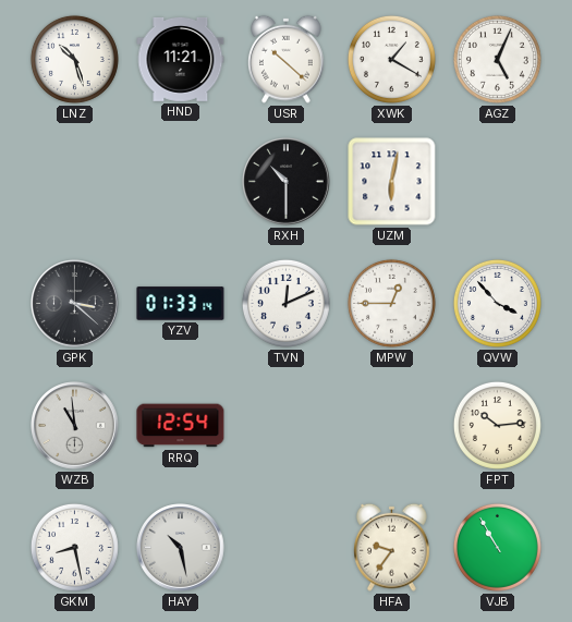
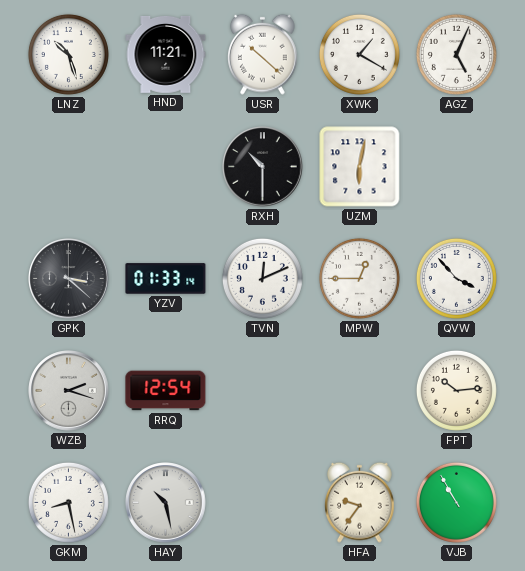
WZB: 10:59 -> 2:18 (69, 391)
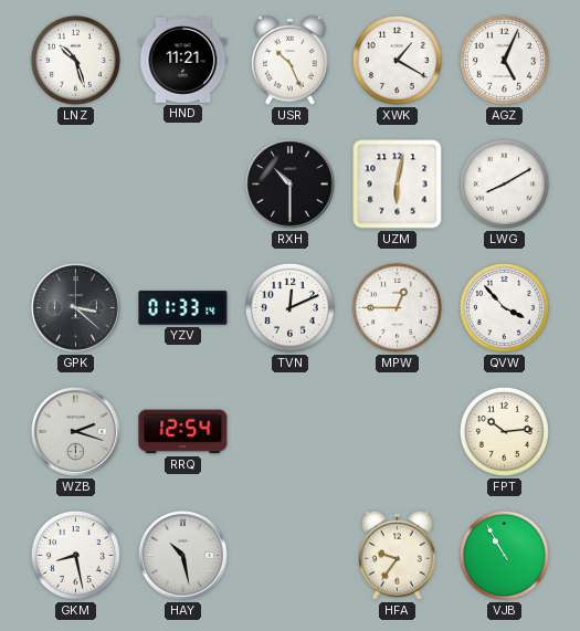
USR: 10:22 -> 10:26 (291, 60)
LWG: none -> 8:10 (504, 183)
